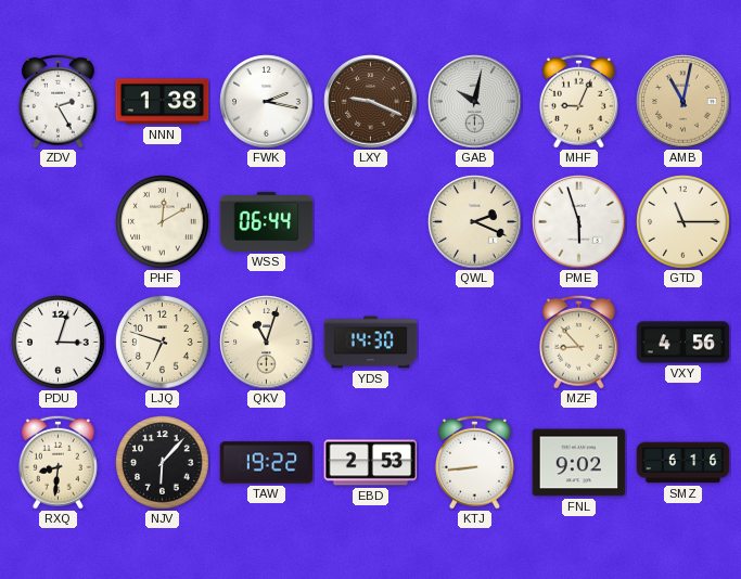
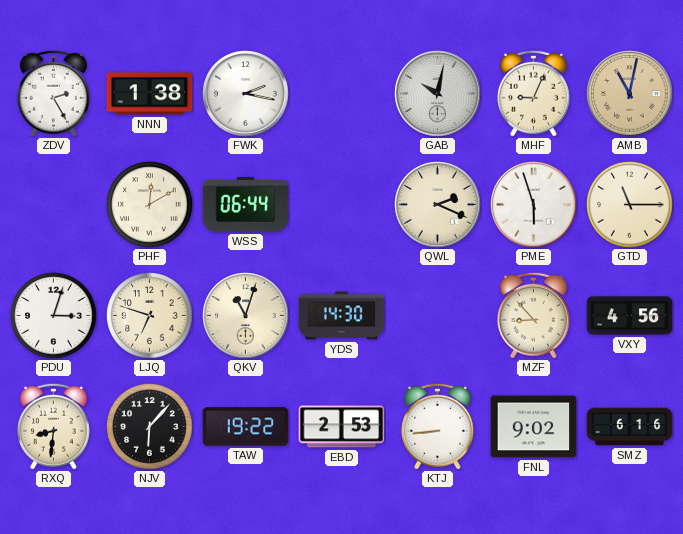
LXY: 9:19 -> none (371, 102)
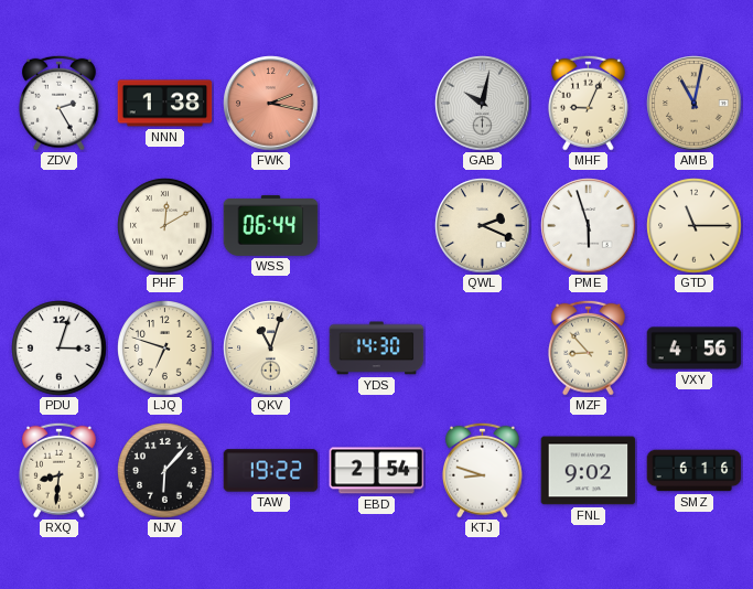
FWK dial: white -> salmon (271, 104)
EBD: 2:53 -> 2:54 (377, 471)
KTJ: 8:44 -> 8:48 (482, 470)
